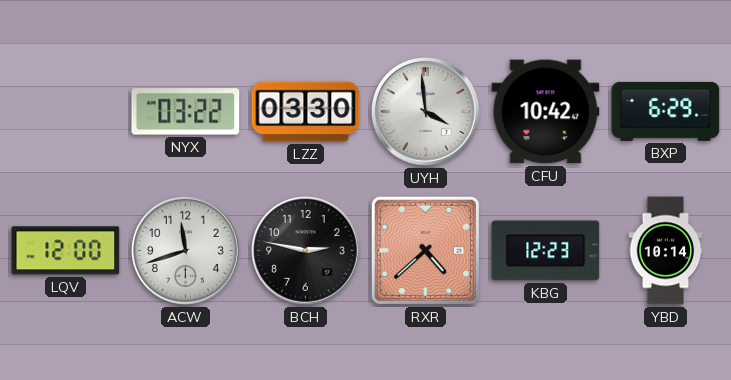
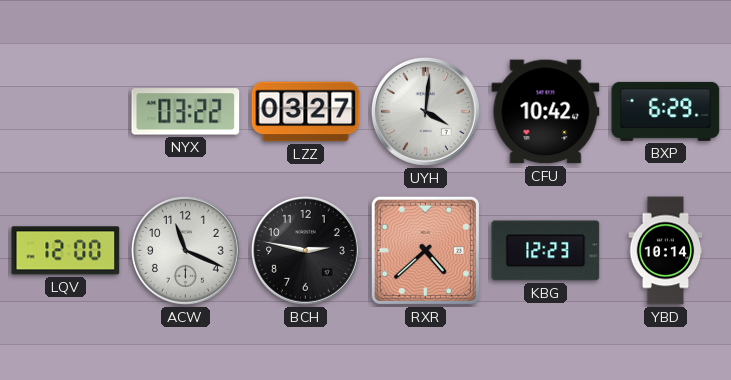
LZZ: 03:30 -> 03:27 (306, 112)
UYH: 3:59 -> 4:01 (425, 111)
ACW: 11:42 -> 11:19 (185, 250)
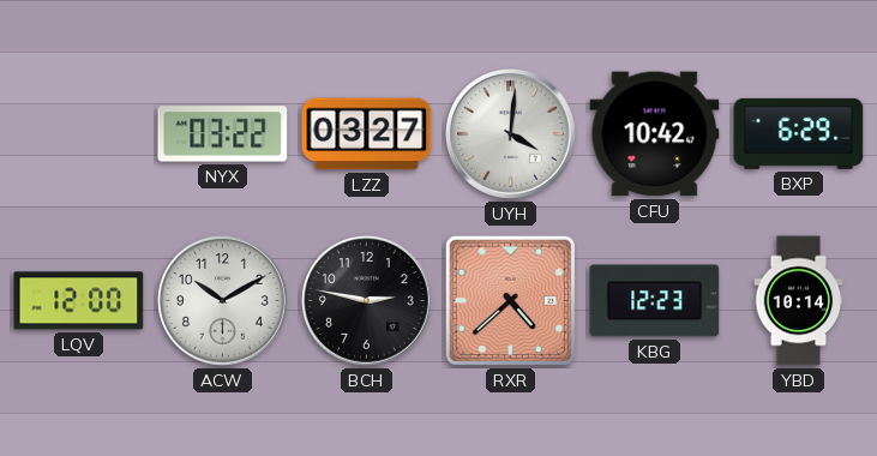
ACW: 11:19 -> 10:10 (222, 300)
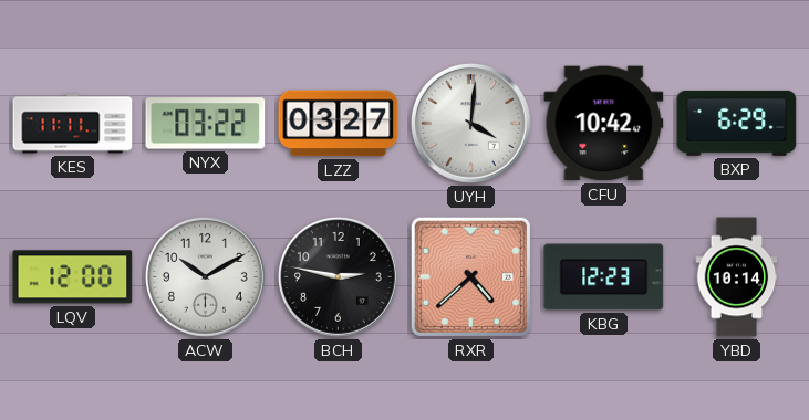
KES: none -> 11:11 (73, 124)
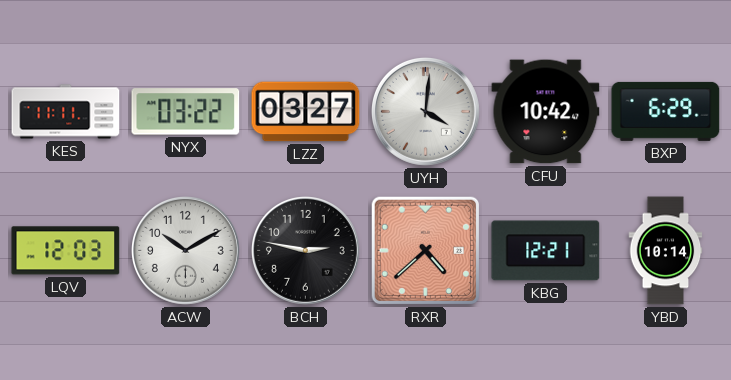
LQV: 12:00 -> 12:03 (66, 251)
KBG: 12:23 -> 12:21 (546, 251)
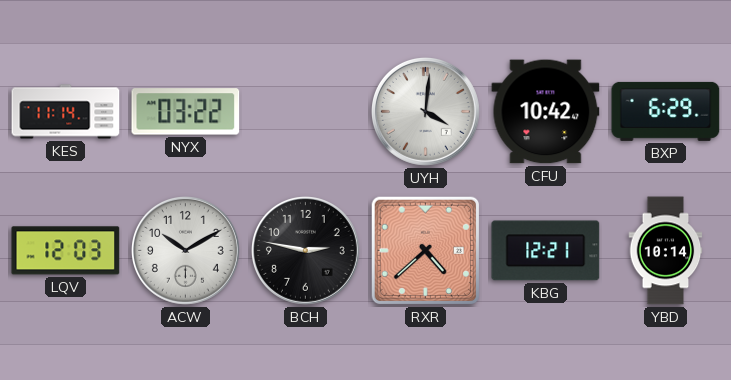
KES: 11:11 -> 11:14 (66, 112)
LZZ: 03:27 -> none (306, 112)
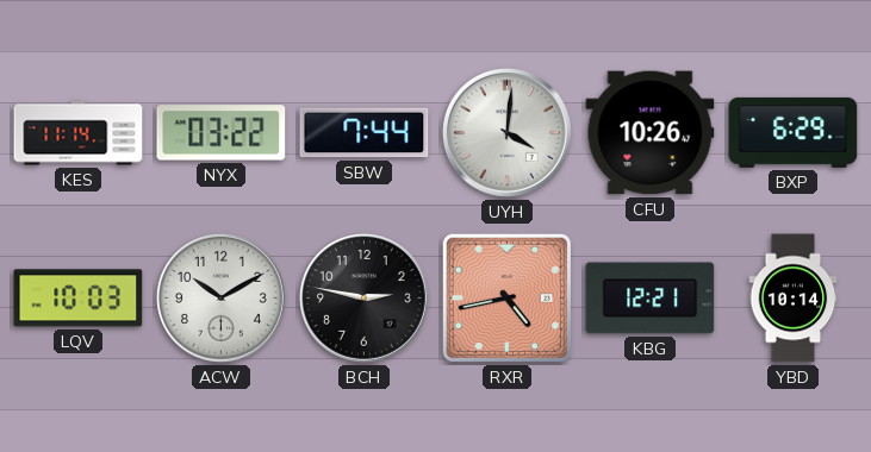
SBW: none -> 7:44 (365, 133)
CFU: 10:42 -> 10:26 (651, 133)
LQV: 12:03 -> 10:03 (79, 299)
RXR: 4:38 -> 4:43 (508, 299)
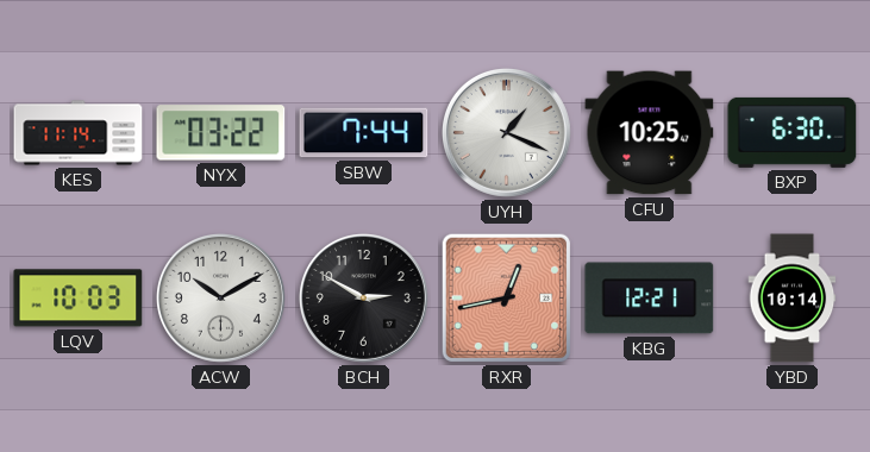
UYH: 4:01 -> 1:19 (506, 132)
CFU: 10:26 -> 10:25 (650, 133)
BXP: 6:29 -> 6:30 (793, 132)
BCH: 2:47 -> 2:50 (363, 297)
RXR: 4:43 -> 12:43 (507, 299)
